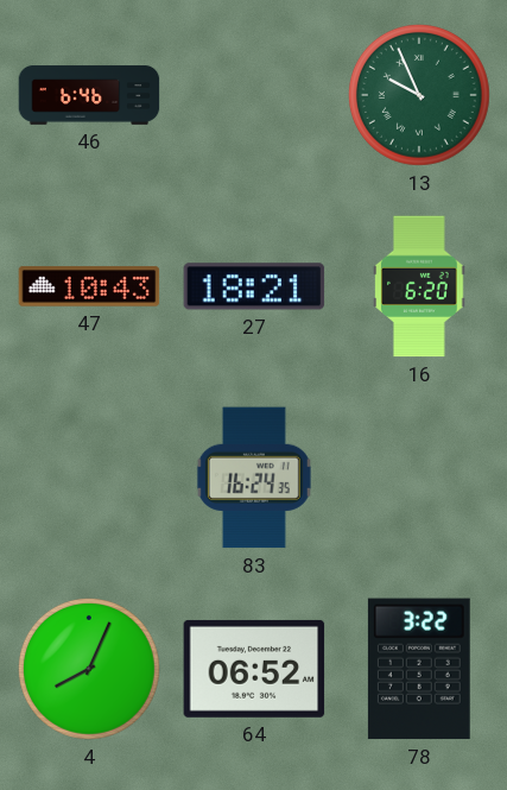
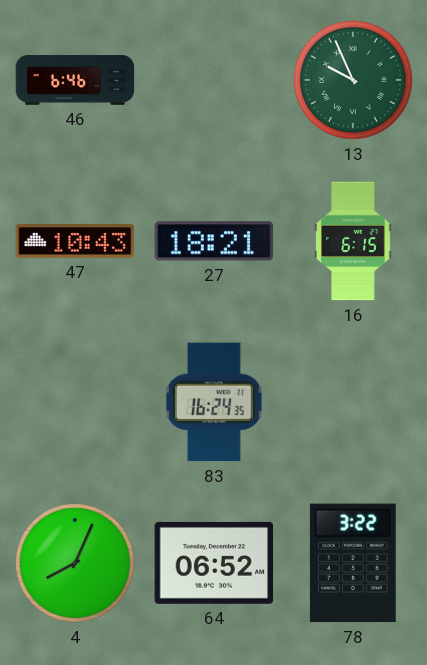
16: 6:20 -> 6:15 (353, 241)
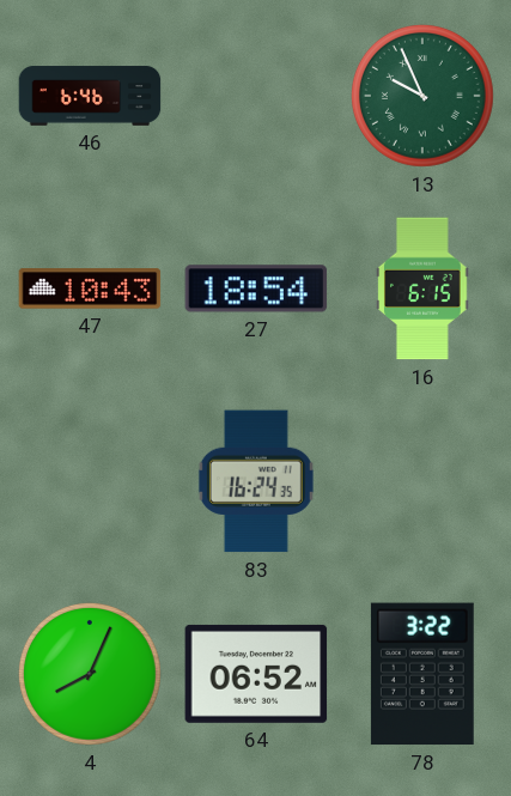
27: 18:21 -> 18:54 (256, 288)
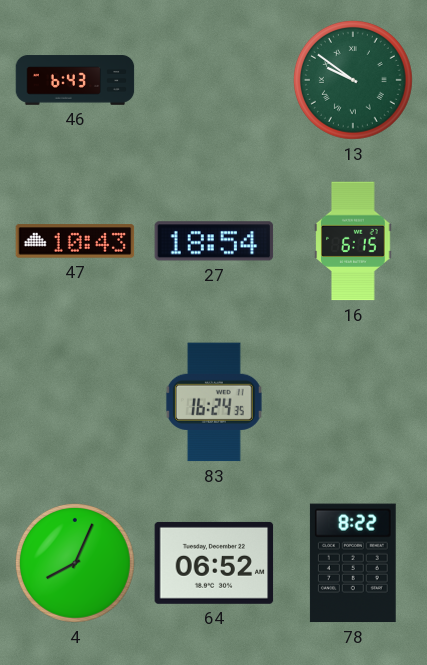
46: 6:46 -> 6:43 (75, 80)
13: 9:56 -> 9:51 (353, 80)
78: 3:22 -> 8:22 (353, 563)
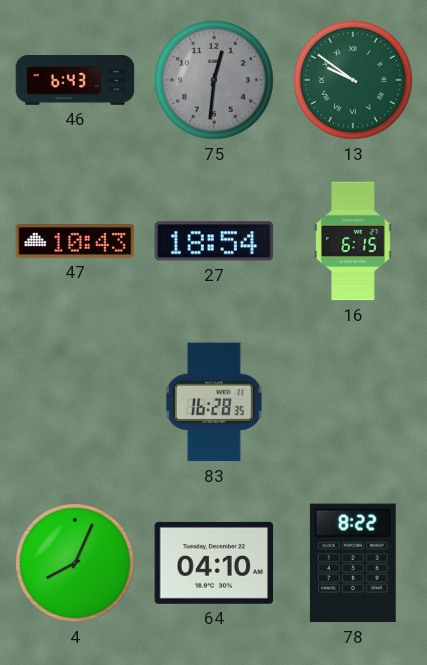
75: none -> 12:31 (214, 80)
83: 16:24 -> 16:28 (214, 402)
64: 06:52 -> 04:10 (214, 563)
